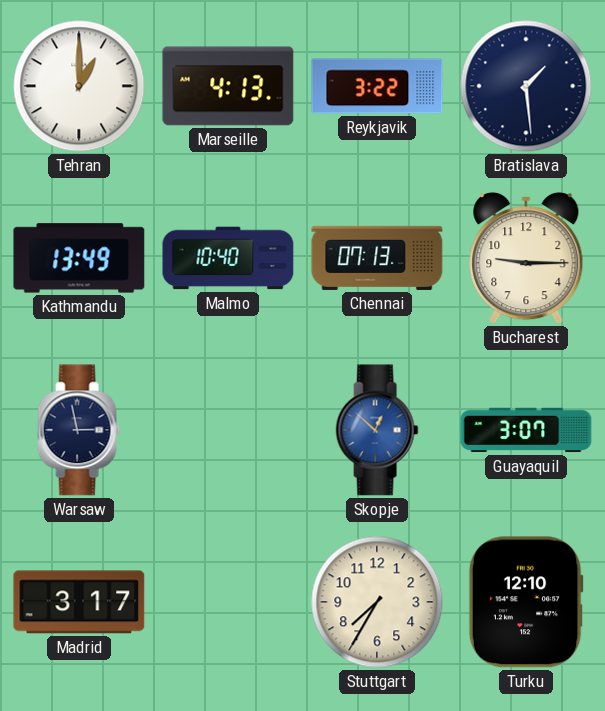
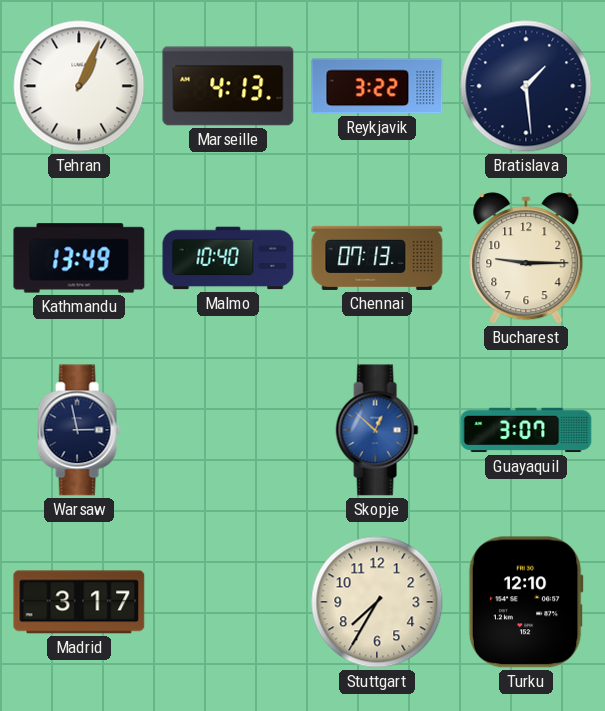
Tehran: 1:00 -> 1:04 (79, 86)
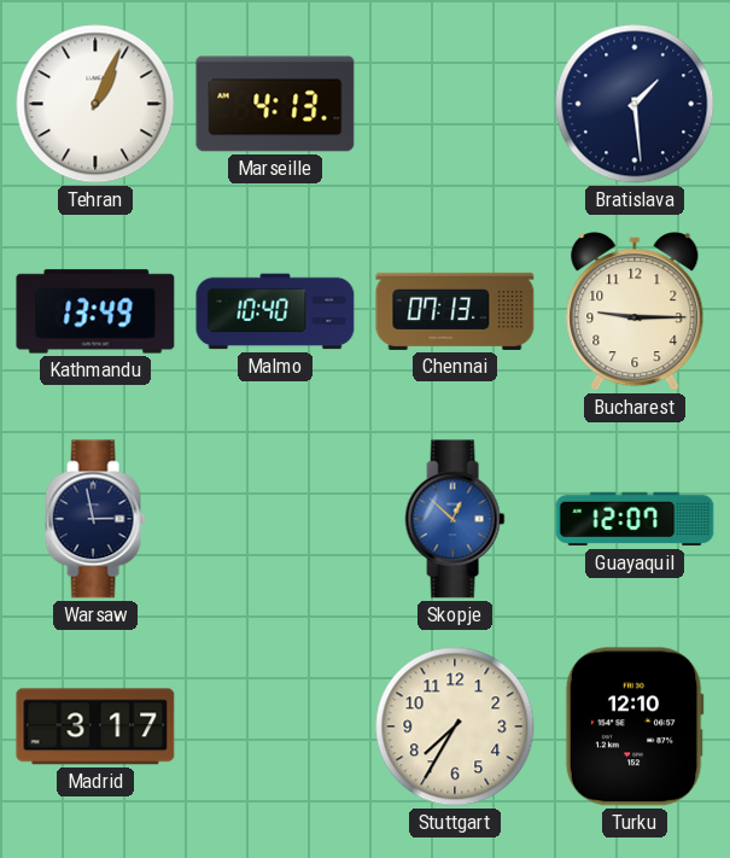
Reykjavik: 3:22 -> none (377, 86)
Guayaquil: 3:07 -> 12:07 (635, 519)
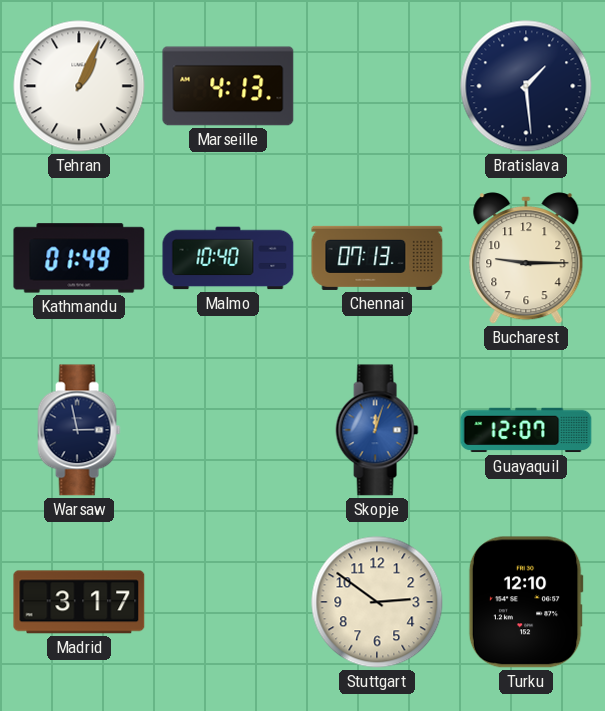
Kathmandu: 13:49 -> 01:49 (79, 258)
Skopje: 12:52 -> 12:03 (377, 430)
Stuttgart: 7:35 -> 2:51 (377, 602)
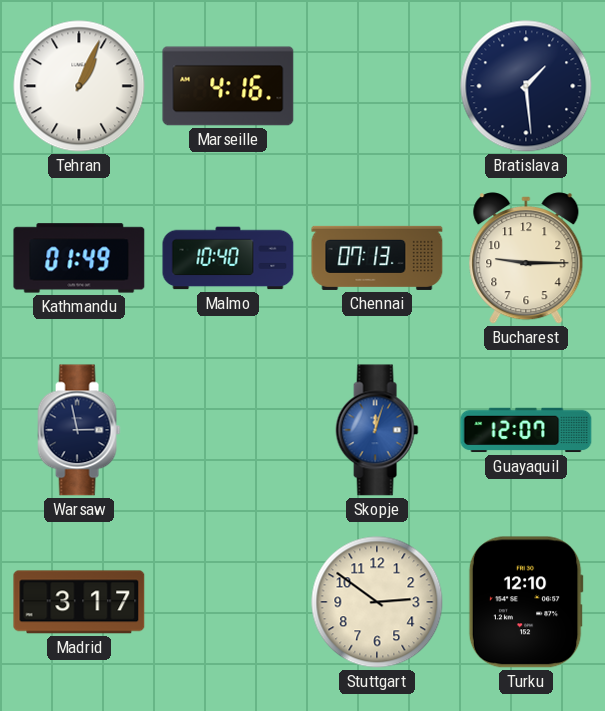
Marseille: 4:13 -> 4:16 (228, 86)
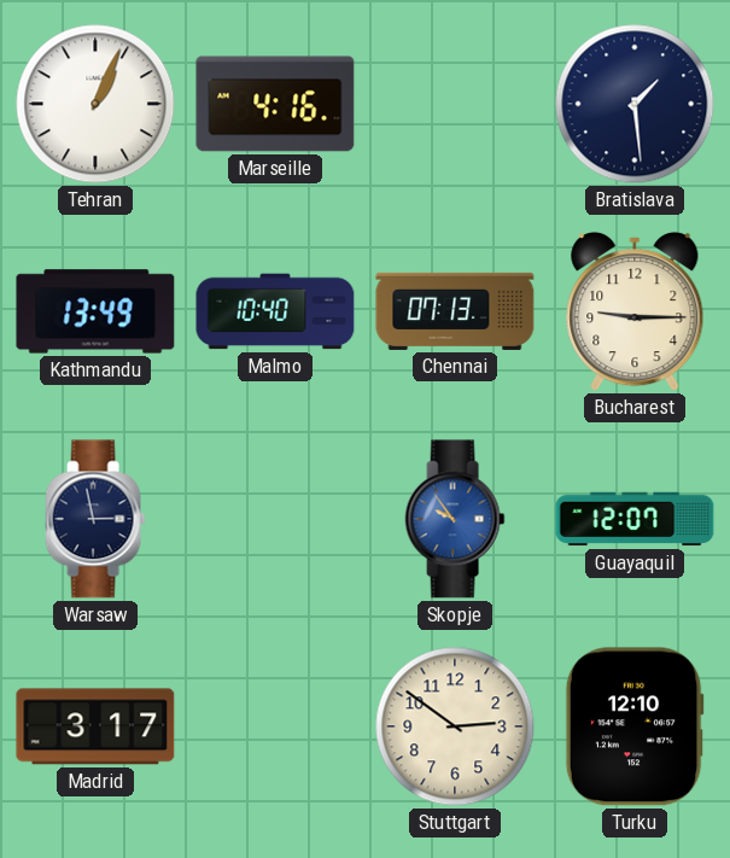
Kathmandu: 01:49 -> 13:49 (95, 311)
Skopje: 12:03 -> 9:54 (455, 519)
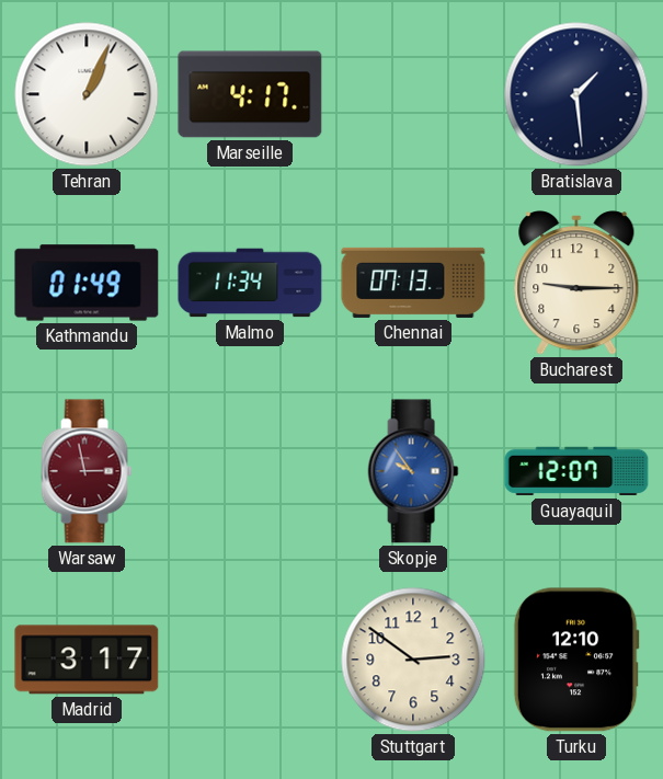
Marseille: 4:16 -> 4:17 (250, 94)
Kathmandu: 13:49 -> 01:49 (87, 283)
Malmo: 10:40 -> 11:34 (250, 283)
Warsaw dial: navy -> burgundy (87, 471)
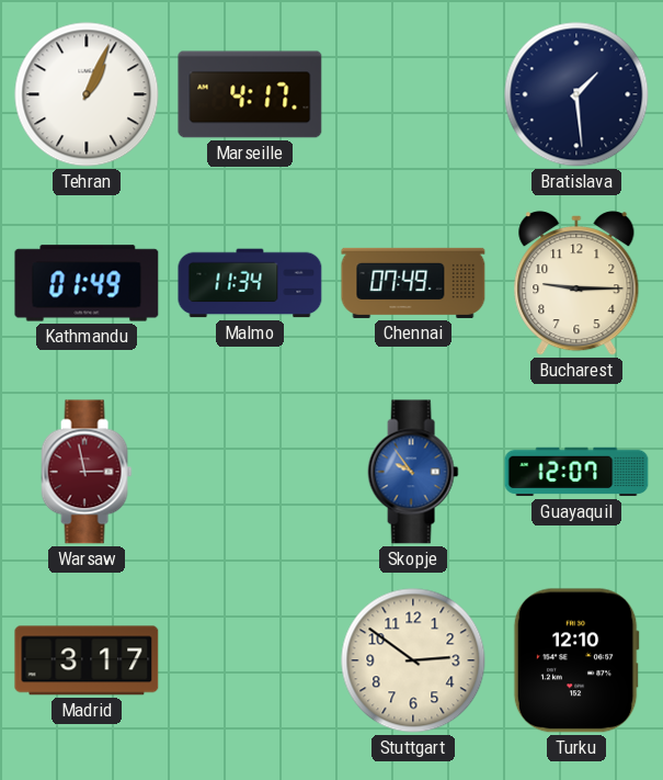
Chennai: 07:13 -> 07:49 (413, 283)
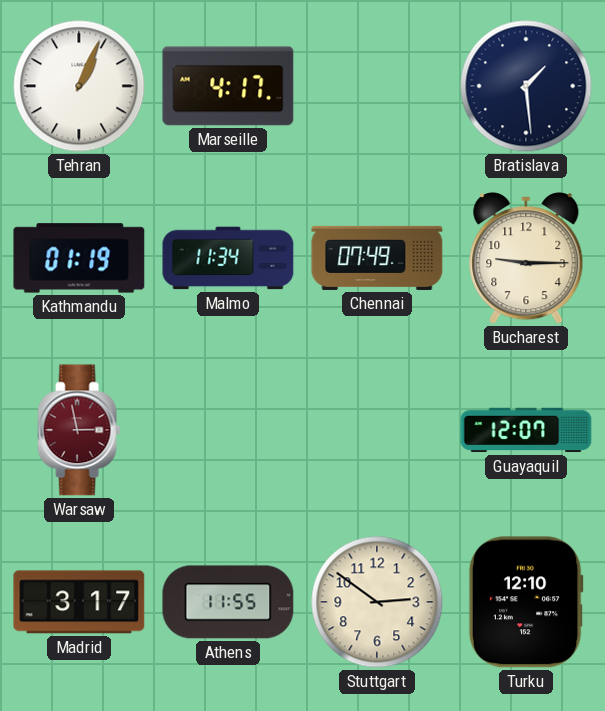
Kathmandu: 01:49 -> 01:19 (79, 258)
Skopje: 9:54 -> none (413, 472)
Athens: none -> 11:55 (228, 602)
